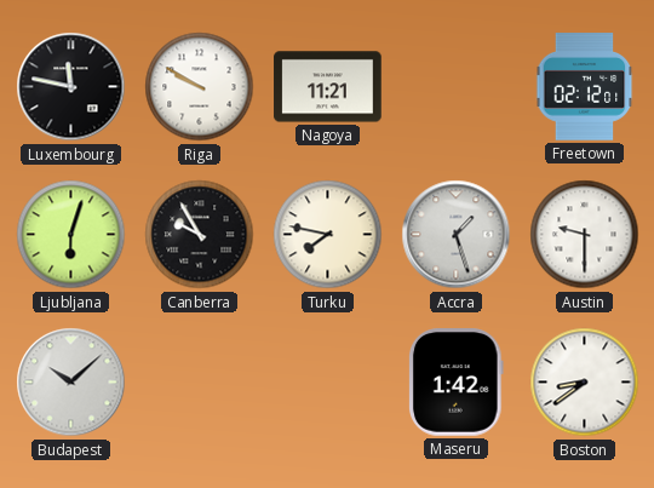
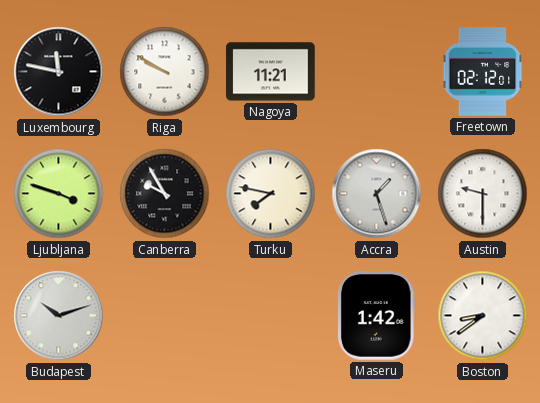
Ljubljana: 6:03 -> 3:48 (59, 194)
Budapest: 10:08 -> 10:12 (59, 316)
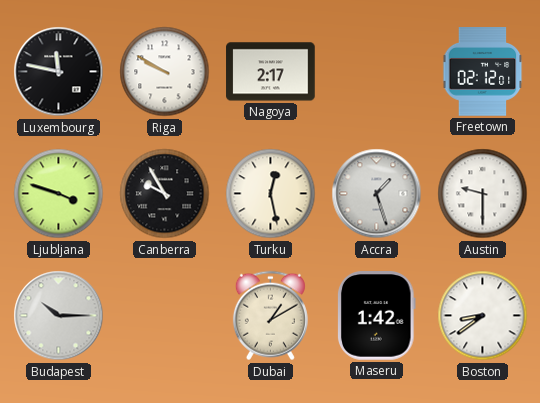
Nagoya: 11:21 -> 2:17 (271, 72)
Turku: 7:47 -> 12:28 (271, 194)
Budapest: 10:12 -> 10:15 (59, 316)
Dubai: none -> 1:10 (270, 316)
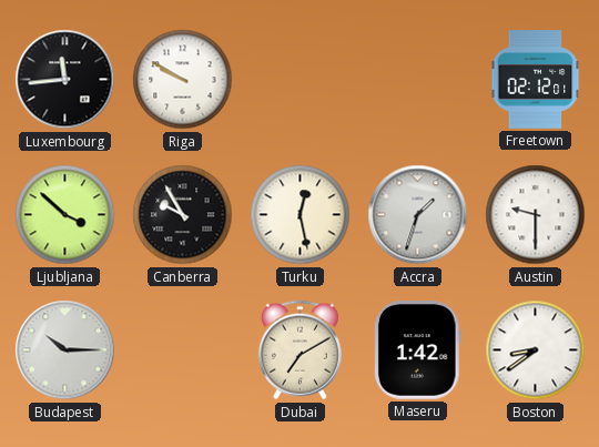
Luxembourg: 11:47 -> 11:44 (65, 80)
Nagoya: 2:17 -> none (271, 72)
Ljubljana: 3:48 -> 3:52 (65, 215)
Accra: 1:27 -> 1:33 (418, 215)
Dubai: 1:10 -> 7:10 (299, 351)
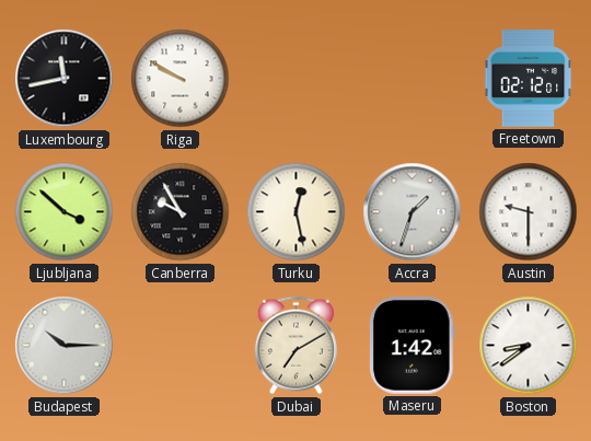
Luxembourg: 11:44 -> 11:43 (65, 79)
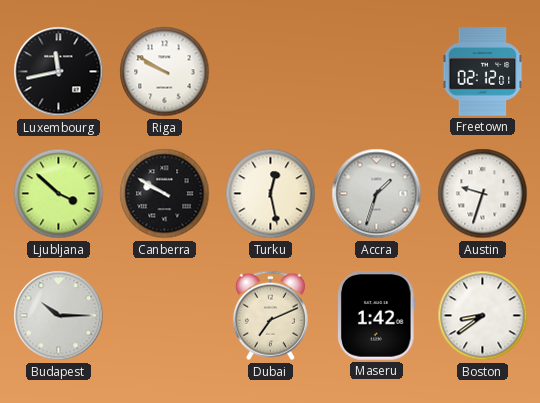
Canberra: 9:55 -> 9:50 (165, 194)
Austin: 9:30 -> 9:33 (483, 194)
Dubai: 7:10 -> 7:11 (270, 316)
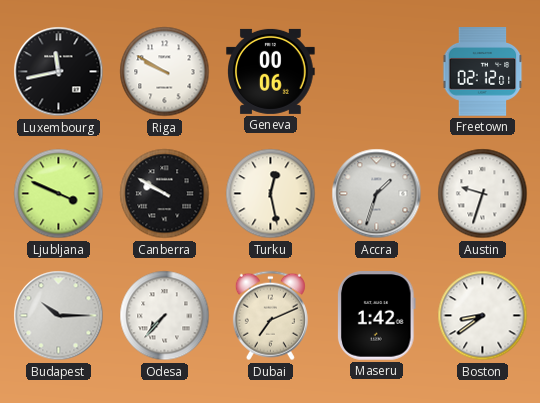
Geneva: none -> 00:06 (271, 71)
Ljubljana: 3:52 -> 3:49 (59, 194)
Odesa: none -> 7:37 (165, 316)
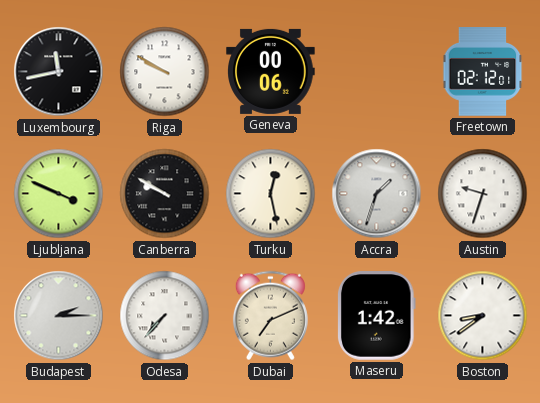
Budapest: 10:15 -> 2:15 (59, 316)
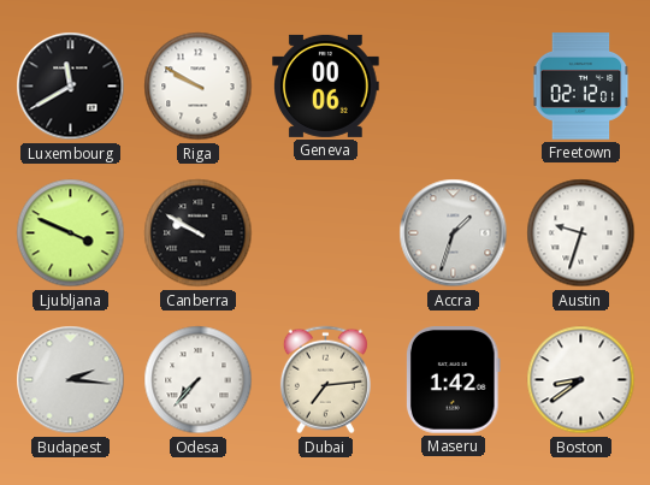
Luxembourg: 11:43 -> 11:40 (71, 87)
Turku: 12:28 -> none (271, 194)
Budapest: 2:15 -> 2:16 (71, 380)
Dubai: 7:11 -> 7:14 (325, 380)
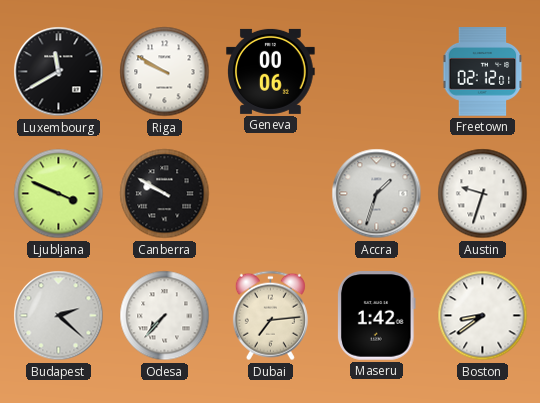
Budapest: 2:16 -> 2:22 (59, 316)
